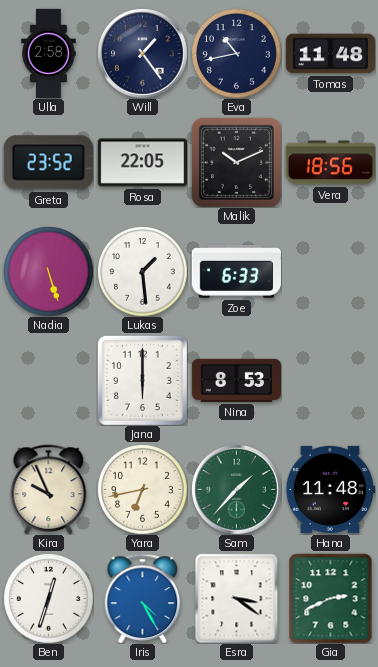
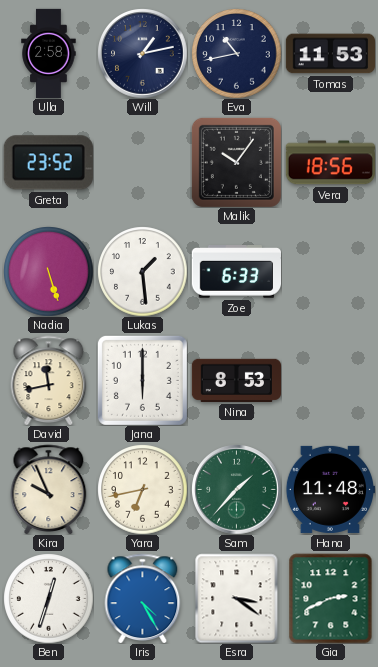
Will: 1:24 -> 1:13 (142, 53)
Tomas: 11:48 -> 11:53 (330, 54)
Rosa: 22:05 -> none (142, 163)
Malik: 10:11 -> 10:06 (236, 162)
David: none -> 11:43 (49, 380)
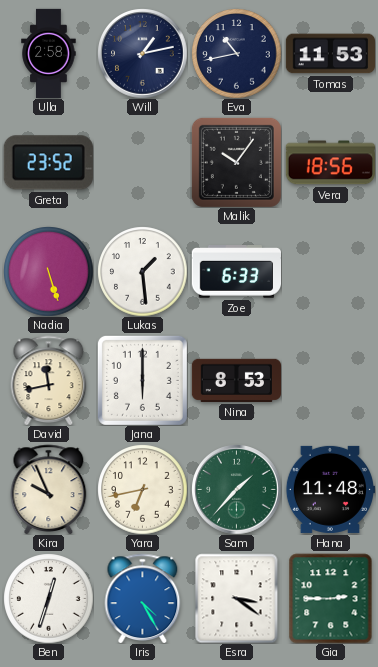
Gia: 2:41 -> 2:45 (331, 598)
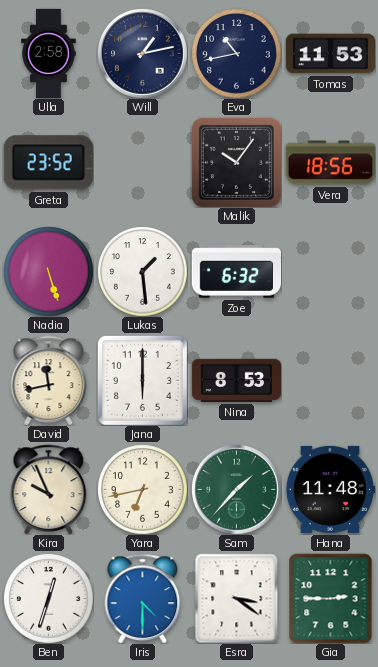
Zoe: 6:33 -> 6:32 (236, 272)
Iris: 4:25 -> 4:30 (143, 598)
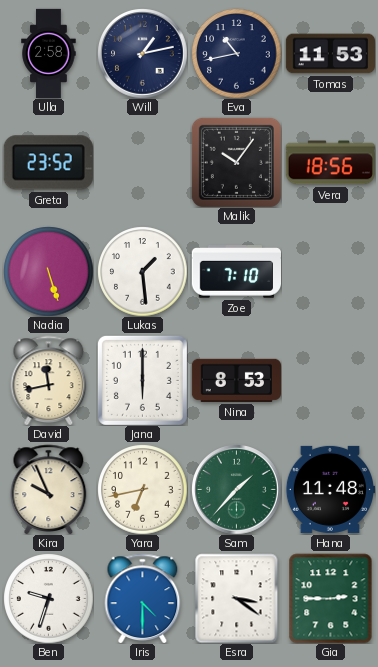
Zoe: 6:32 -> 7:10 (236, 272)
Ben: 12:33 -> 9:33 (48, 598)
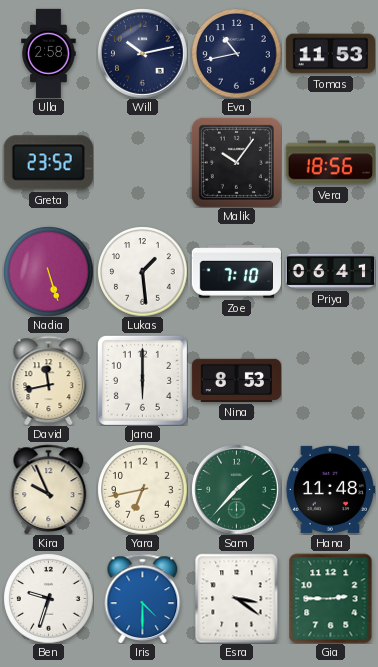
Will: 1:13 -> 10:13 (142, 53)
Priya: none -> 06:41 (330, 271)
